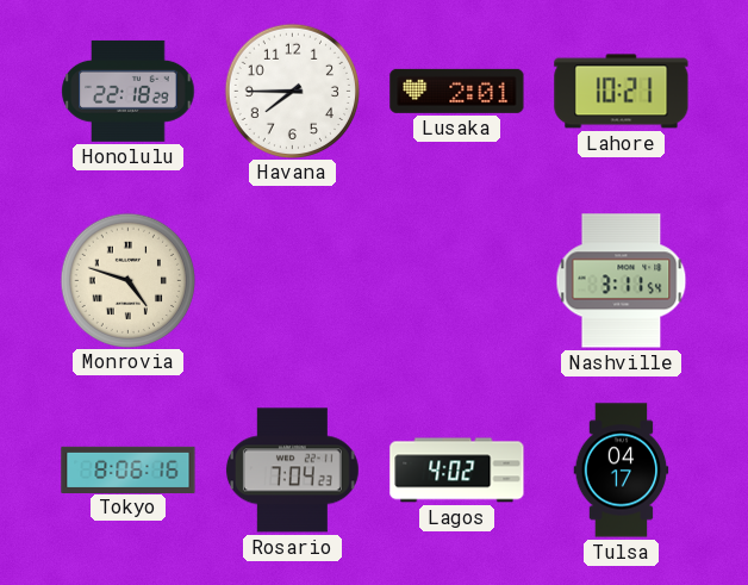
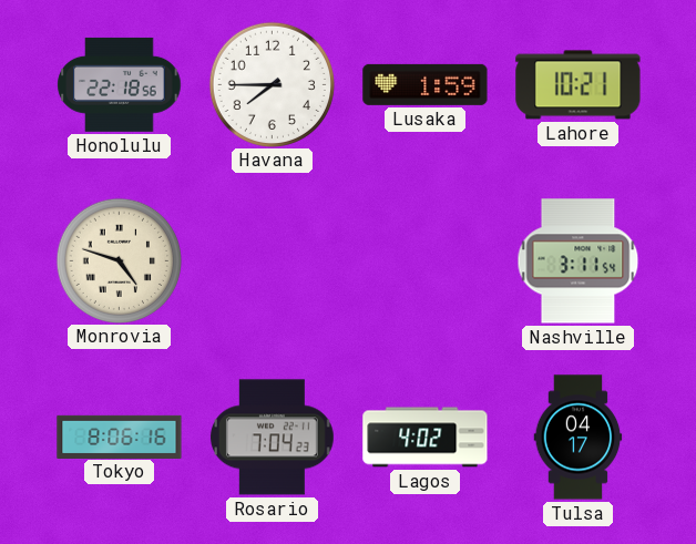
Honolulu: 22:18:29 -> 22:18:56 (120, 84)
Lusaka: 2:01 -> 1:59 (426, 84)
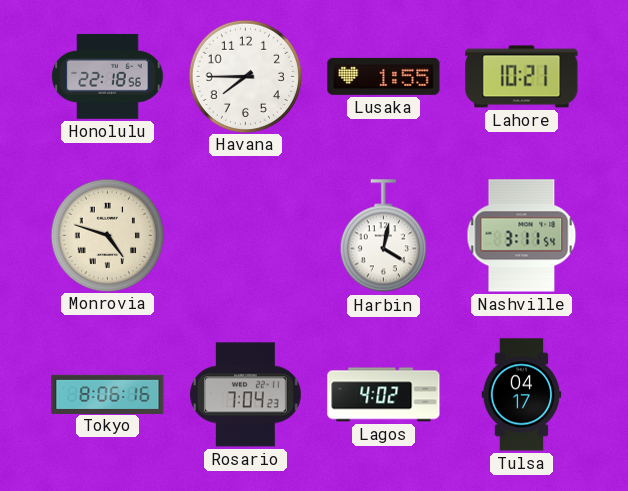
Lusaka: 1:59 -> 1:55 (384, 76)
Harbin: none -> 4:02 (383, 236)
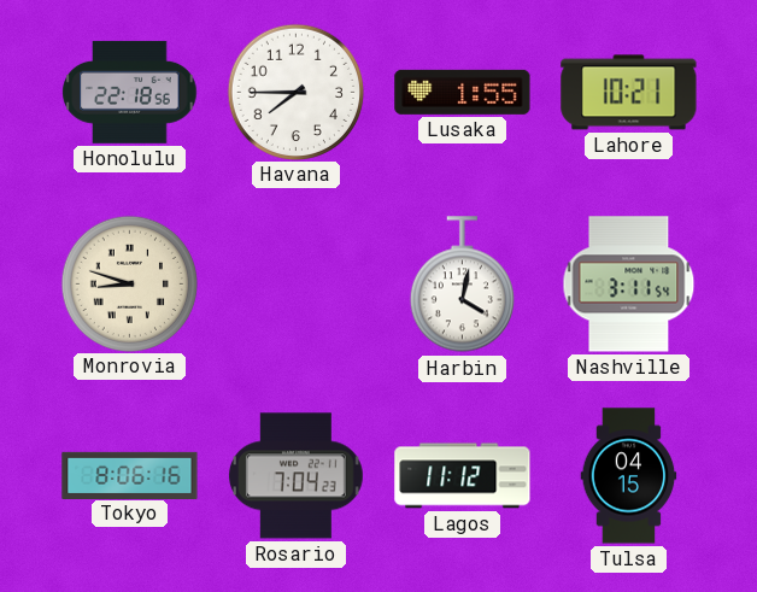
Monrovia: 4:48 -> 8:48 (129, 283)
Lagos: 4:02 -> 11:12 (463, 476)
Tulsa: 04:17 -> 04:15 (629, 476)
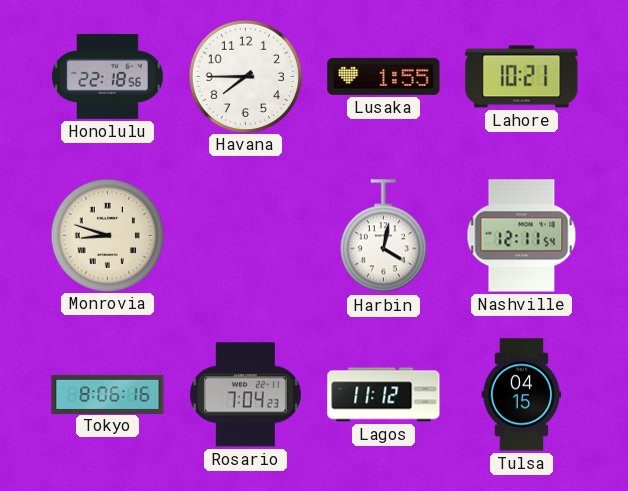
Nashville: 3:11 -> 12:11 (522, 236)
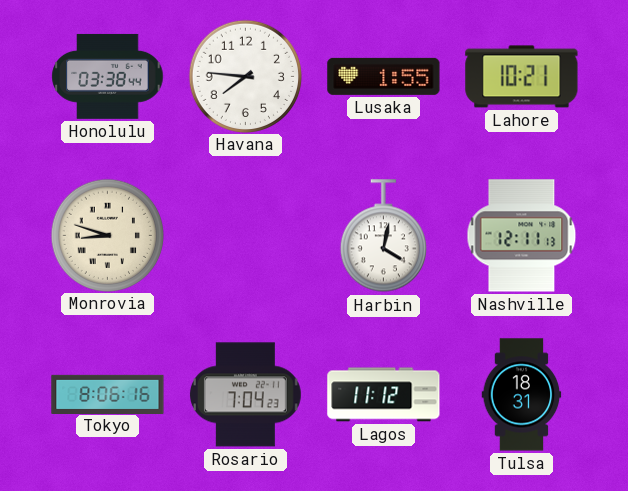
Honolulu: 22:18 -> 03:38 (108, 76)
Havana: 7:45 -> 7:46 (245, 76)
Nashville: 12:11:54 -> 12:11:13 (522, 236)
Tulsa: 04:15 -> 18:31 (522, 395)
